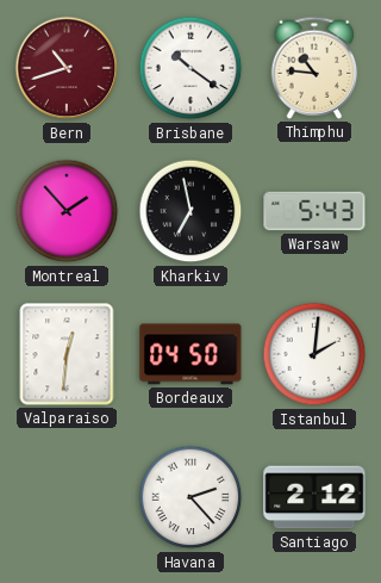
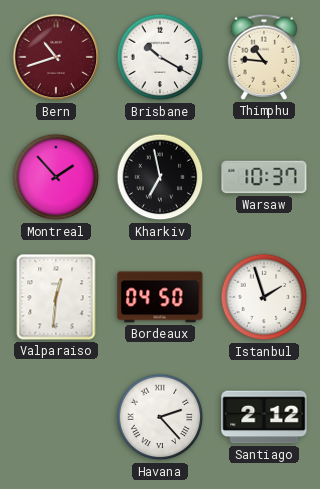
Brisbane: 10:21 -> 10:20 (160, 57)
Warsaw: 5:43 -> 10:37 (264, 177)
Istanbul: 2:01 -> 1:57 (264, 297)
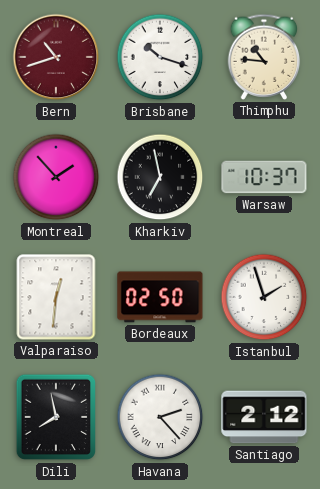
Brisbane: 10:20 -> 10:18 (160, 57)
Bordeaux: 04:50 -> 02:50 (160, 297)
Dili: none -> 7:58 (56, 417)
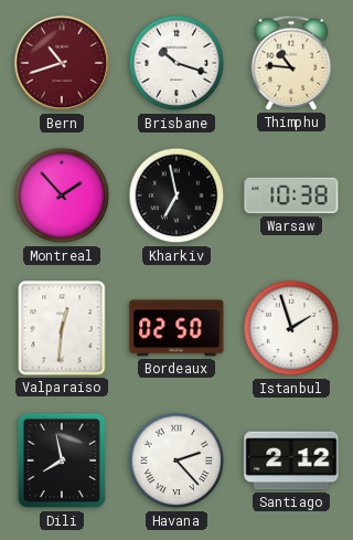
Warsaw: 10:37 -> 10:38 (291, 195)
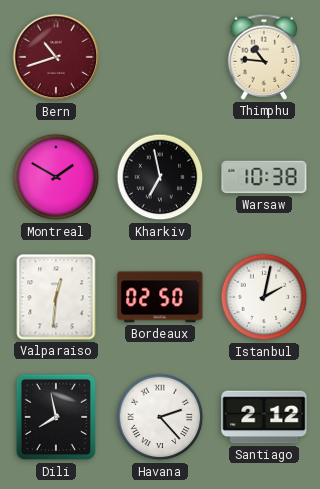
Brisbane: 10:18 -> none (176, 63)
Montreal: 1:53 -> 1:50 (56, 177)
Istanbul: 1:57 -> 2:02 (264, 297)
